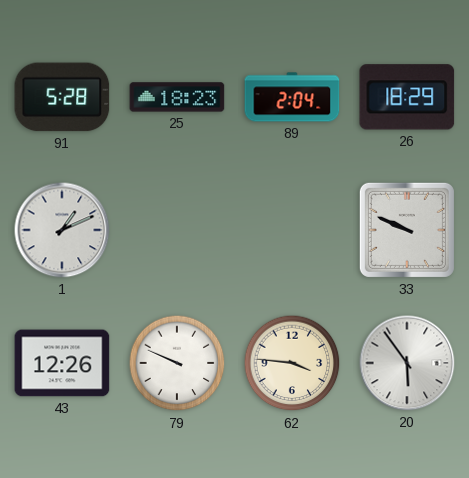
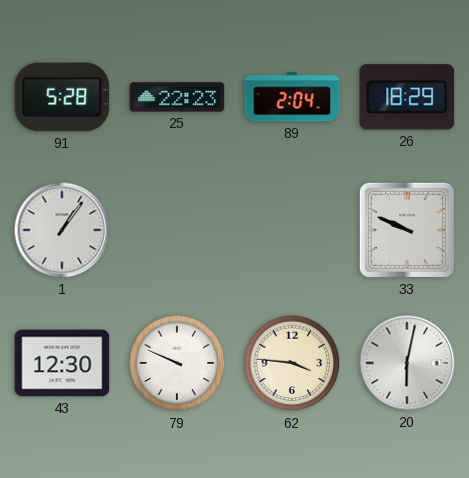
25: 18:23 -> 22:23 (177, 97)
1: 1:11 -> 1:06 (62, 230)
43: 12:26 -> 12:30 (62, 363)
20: 5:54 -> 6:02 (407, 363)
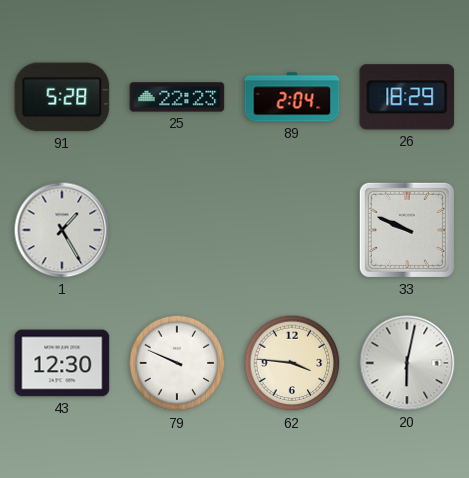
1: 1:06 -> 1:25 (62, 230)
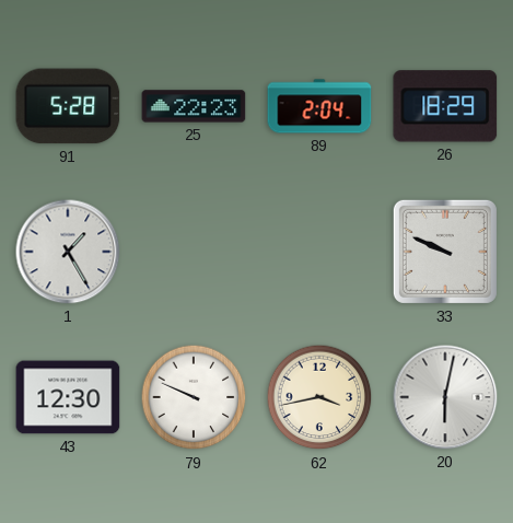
62: 3:46 -> 3:43 (319, 397)
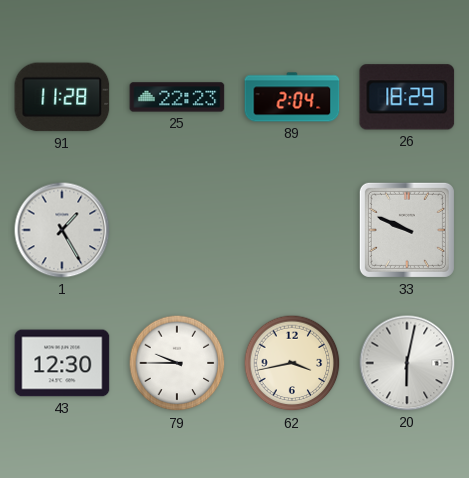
91: 5:28 -> 11:28 (62, 97)
79: 9:49 -> 9:45 (177, 363)
